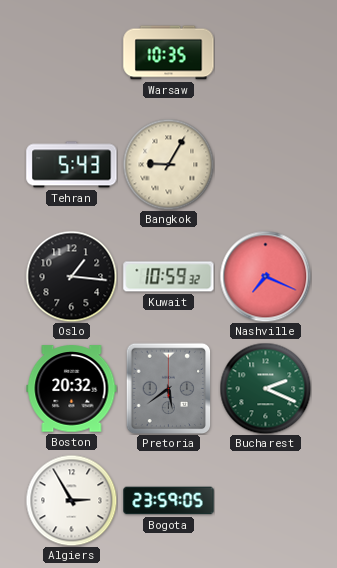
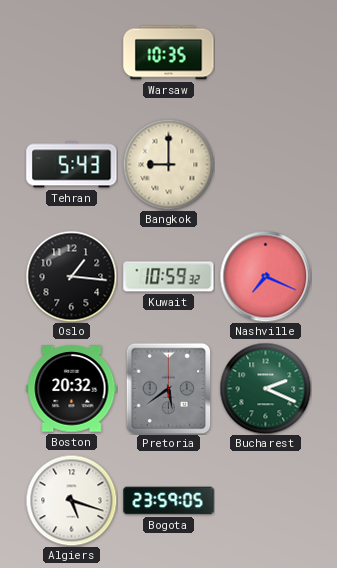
Bangkok: 9:05 -> 9:00 (168, 164)
Algiers: 2:55 -> 5:18 (71, 500)
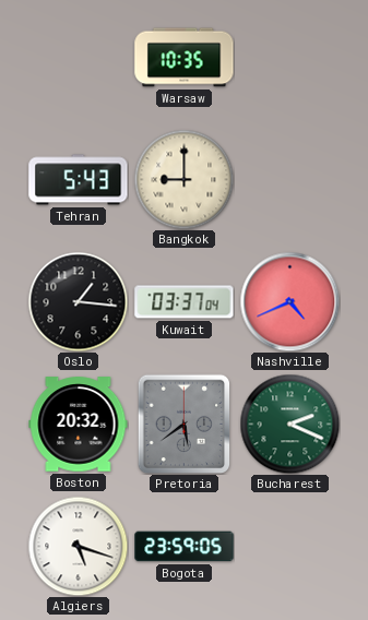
Kuwait: 10:59 -> 03:37 (185, 302)
Nashville: 7:19 -> 4:41 (289, 301)
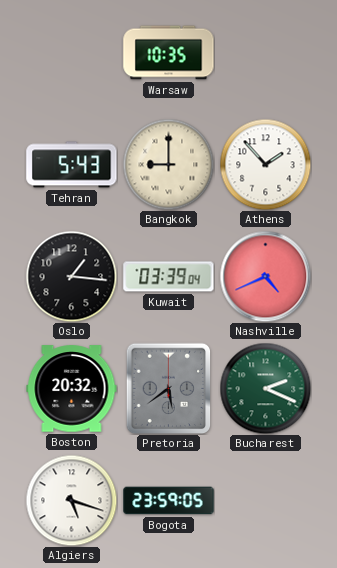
Athens: none -> 1:53 (265, 164)
Kuwait: 03:37 -> 03:39 (169, 277)
